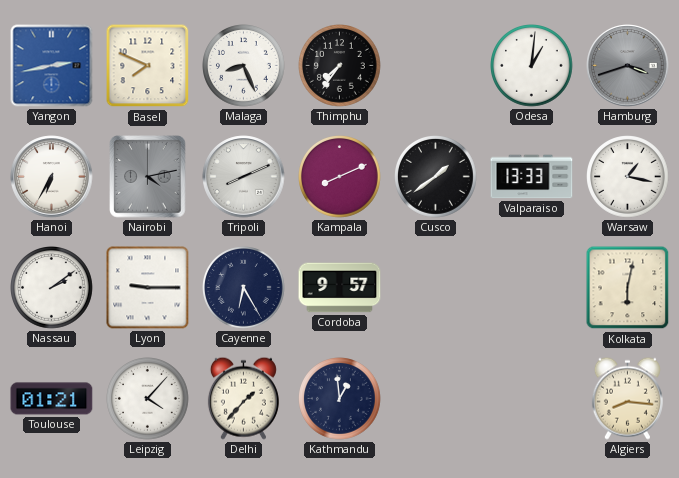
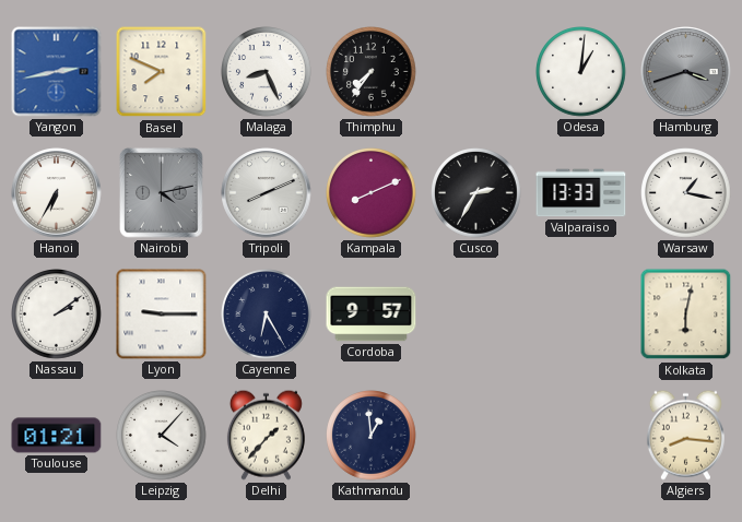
Cusco: 1:39 -> 2:35 (476, 193)
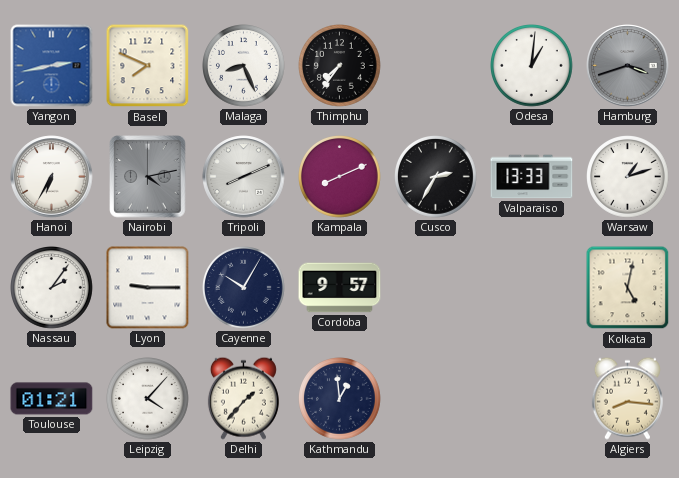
Warsaw: 1:17 -> 1:12 (628, 177)
Nassau: 2:09 -> 2:06 (52, 288)
Cayenne: 6:25 -> 10:05 (244, 288)
Kolkata: 6:02 -> 5:02 (628, 288)
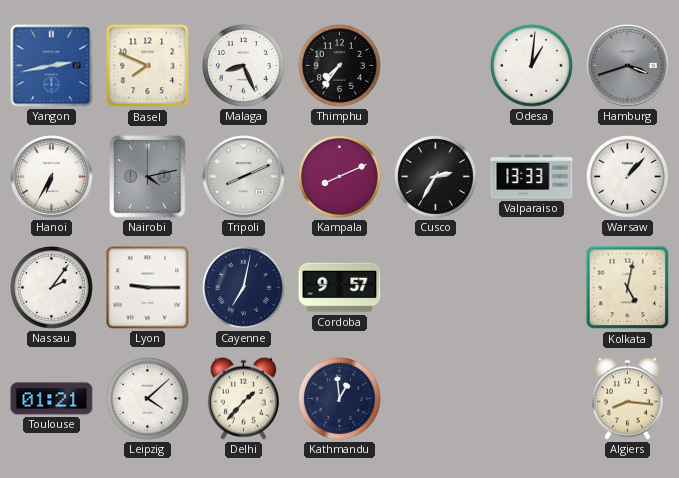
Warsaw: 1:12 -> 1:07 (628, 177)
Cayenne: 10:05 -> 7:02 (244, 288)
Leipzig: 4:07 -> 4:08 (148, 399)
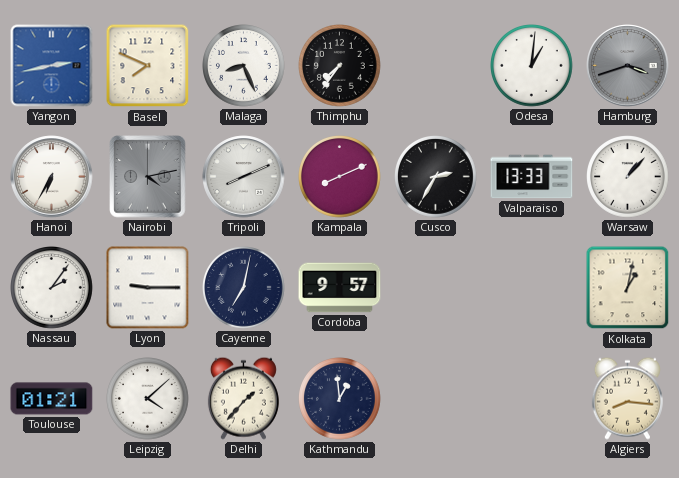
Kolkata: 5:02 -> 1:02 (628, 288)
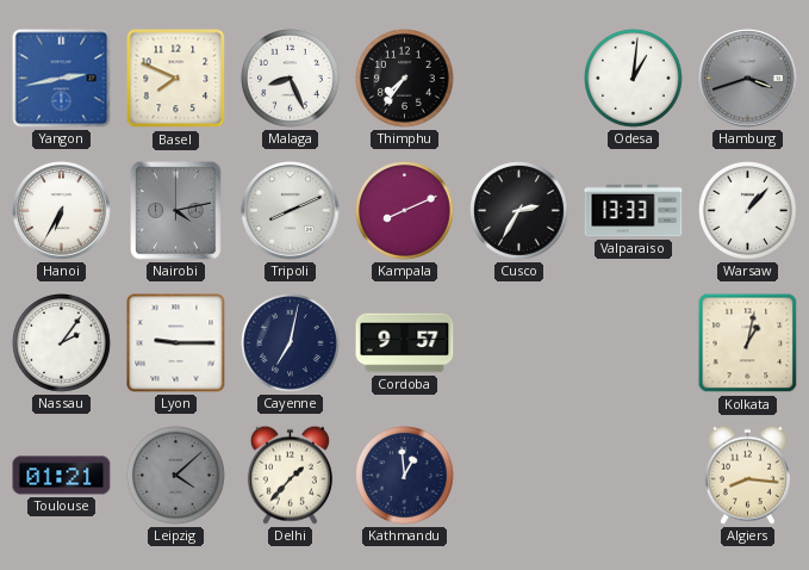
Leipzig dial: white -> grey (176, 476)
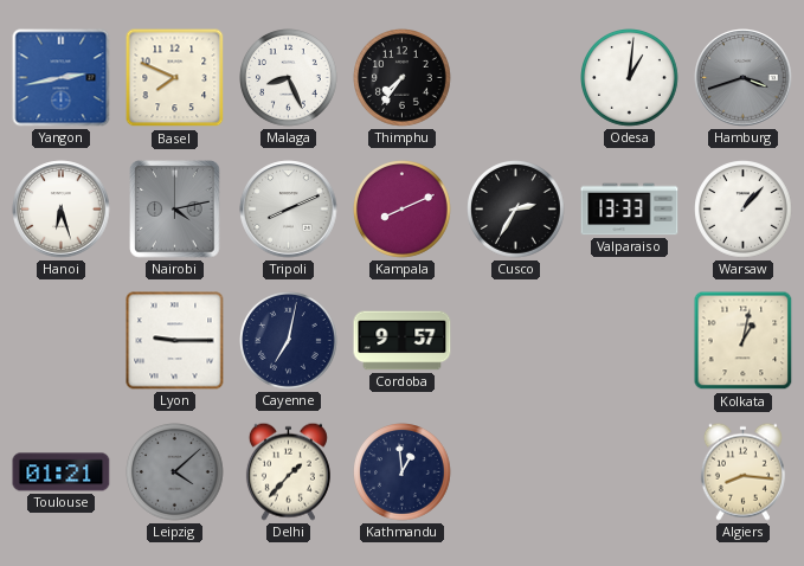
Hanoi: 6:35 -> 6:27 (62, 210)
Nassau: 2:06 -> none (62, 343)
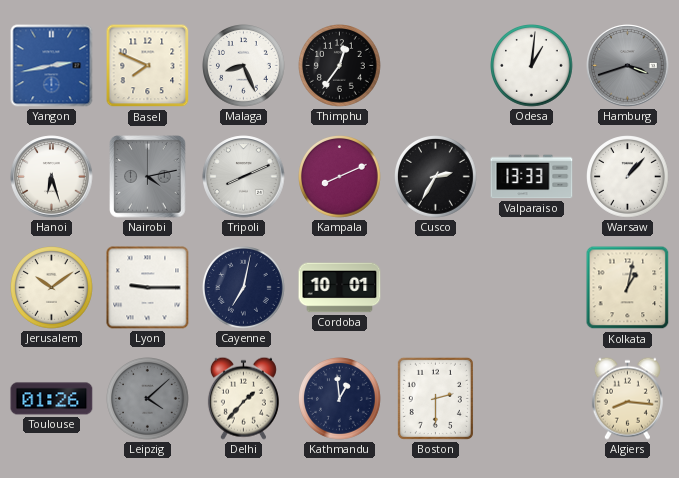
Thimphu: 7:36 -> 12:36 (340, 66)
Jerusalem: none -> 10:09 (52, 288)
Cordoba: 9:57 -> 10:01 (340, 288)
Toulouse: 01:21 -> 01:26 (52, 399)
Boston: none -> 2:30 (435, 398)
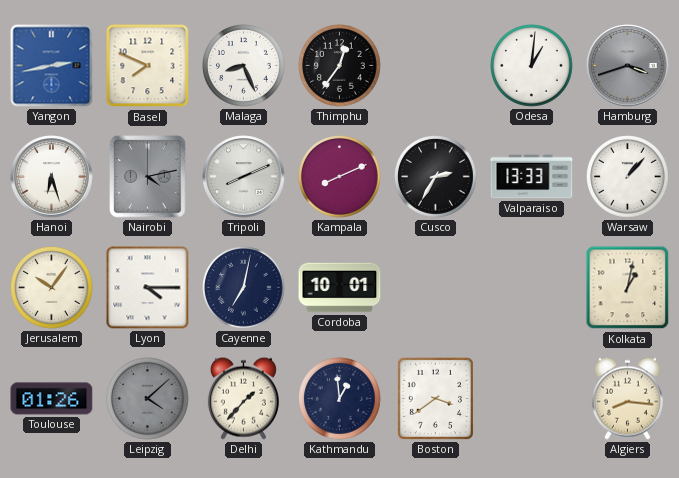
Jerusalem: 10:09 -> 10:06 (52, 288)
Lyon: 9:15 -> 4:15 (148, 288)
Boston: 2:30 -> 3:39 (435, 398)
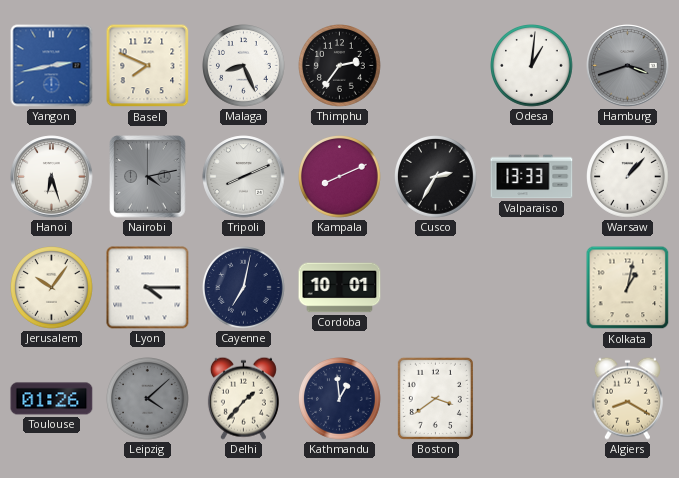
Thimphu: 12:36 -> 2:36 (340, 66)
Algiers: 8:16 -> 8:20 (627, 398)
